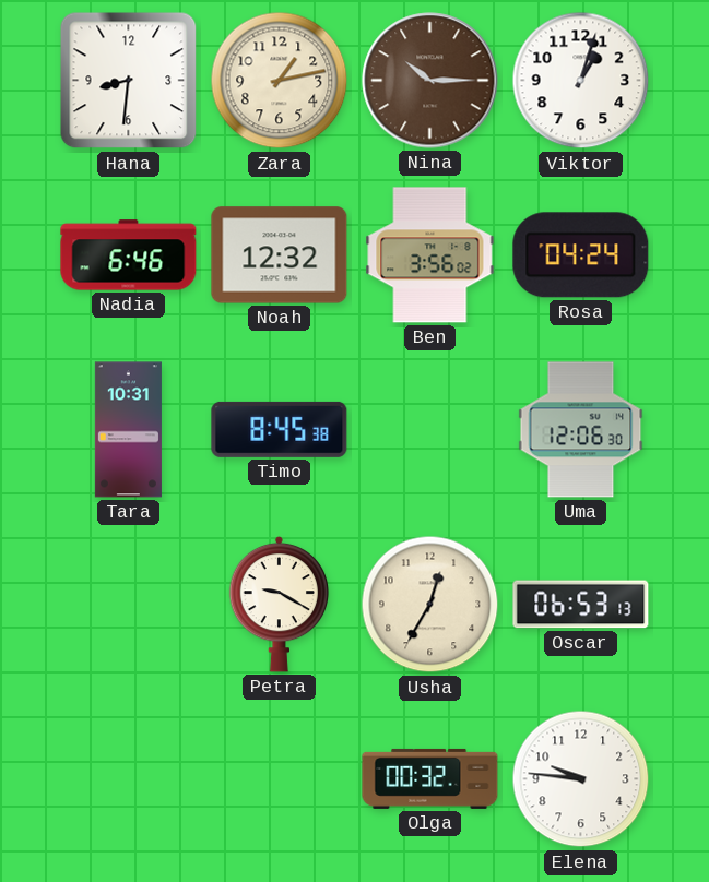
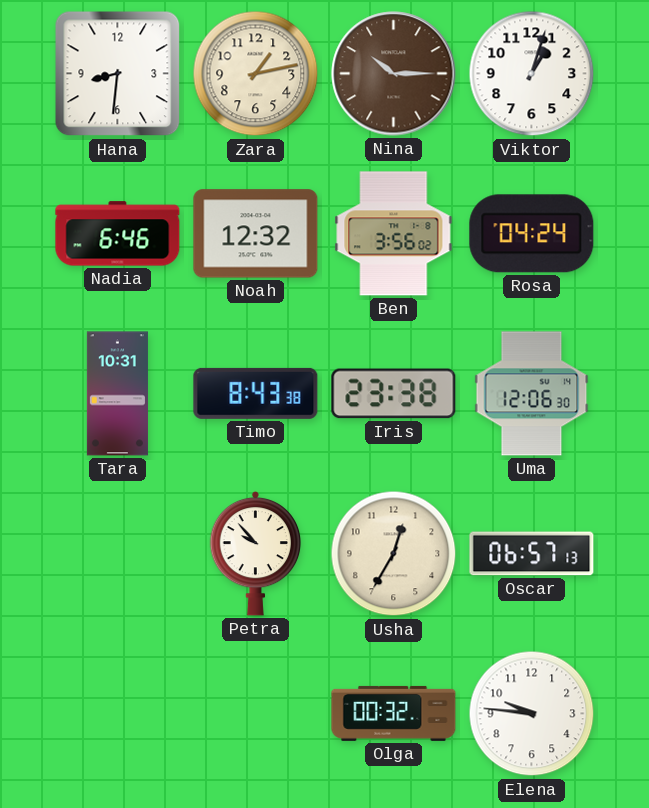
Timo: 8:45 -> 8:43 (256, 393)
Iris: none -> 23:38 (394, 394)
Petra: 9:20 -> 9:53 (256, 553)
Oscar: 06:53 -> 06:57 (532, 554)
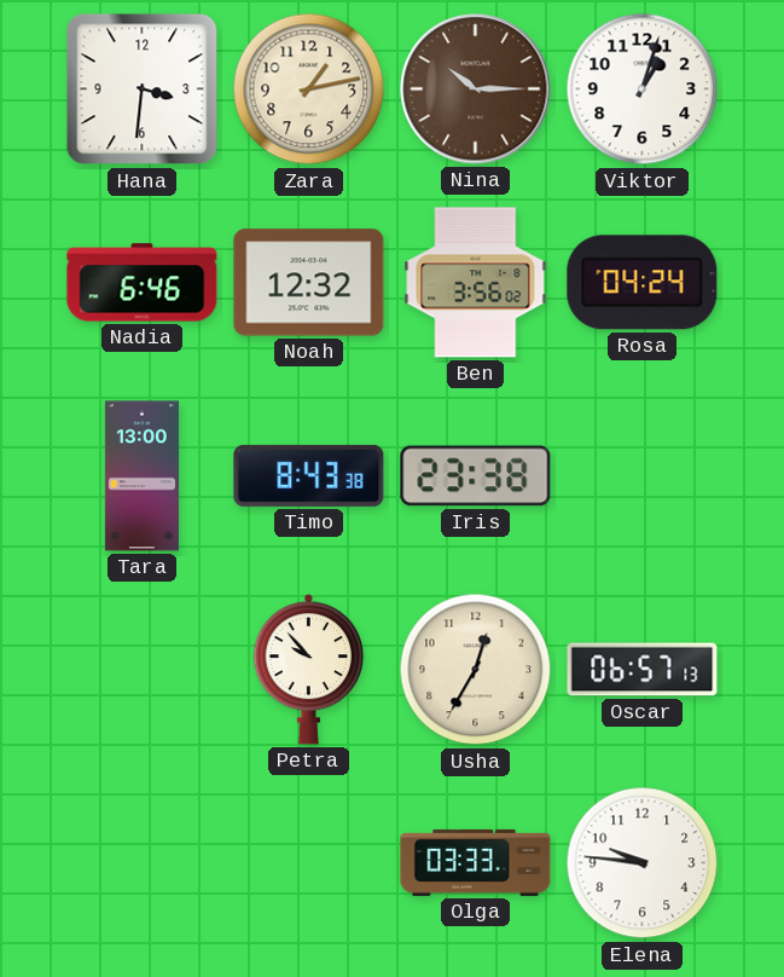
Hana: 8:31 -> 3:31 (143, 89)
Tara: 10:31 -> 13:00 (141, 476)
Uma: 12:06 -> none (532, 394)
Olga: 00:32 -> 03:33 (476, 862)
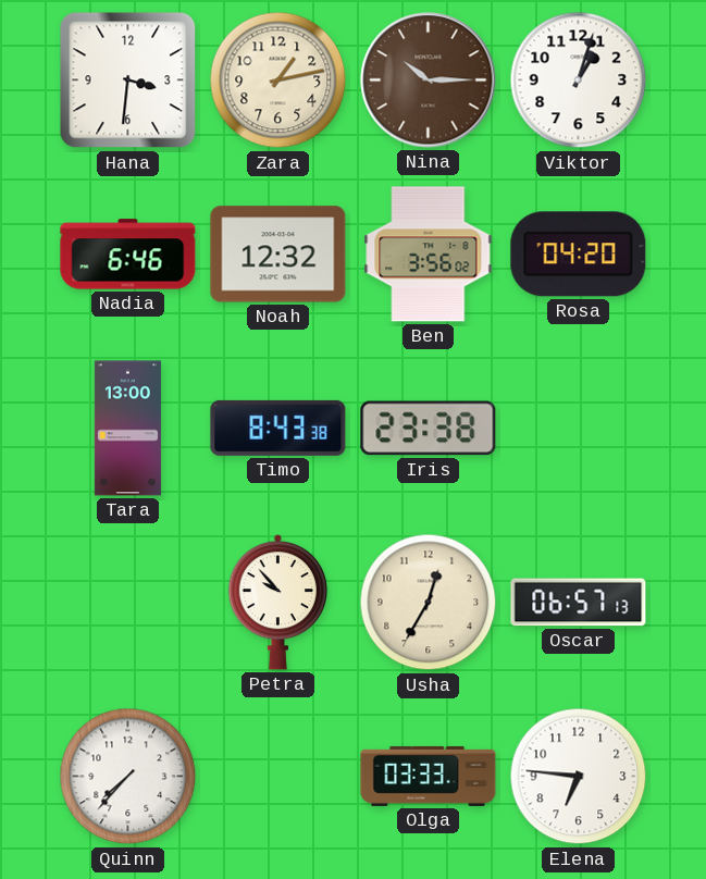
Rosa: 04:24 -> 04:20 (579, 255)
Quinn: none -> 7:37 (128, 777)
Elena: 9:46 -> 6:46 (579, 777)
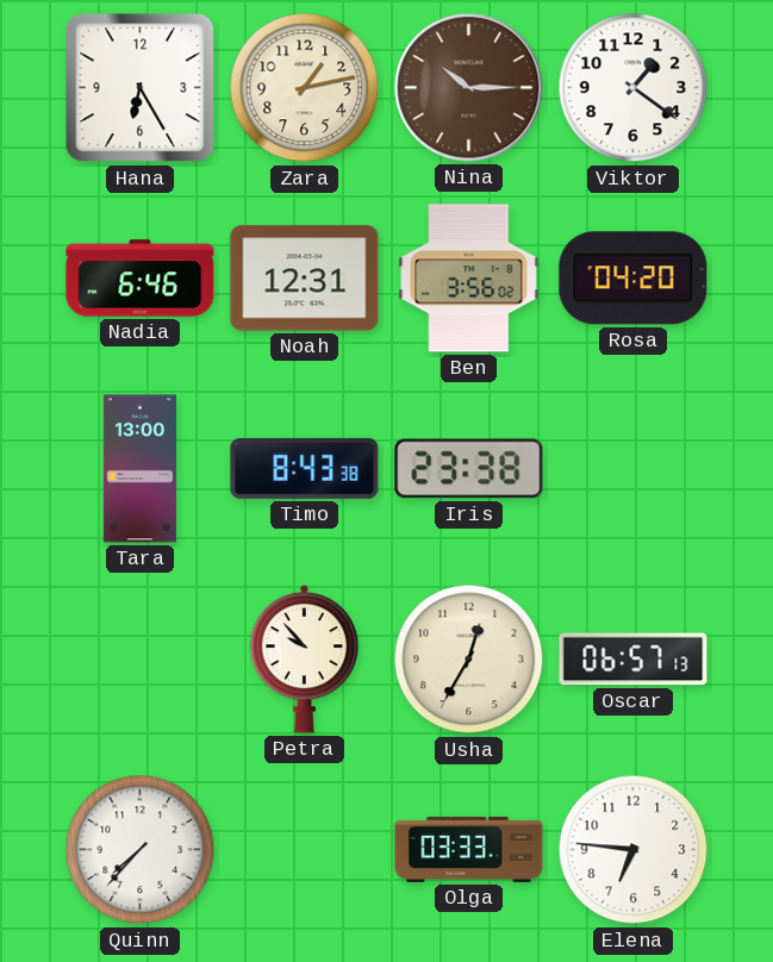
Hana: 3:31 -> 6:25 (141, 88)
Viktor: 1:03 -> 1:21 (634, 88)
Noah: 12:32 -> 12:31 (305, 279)
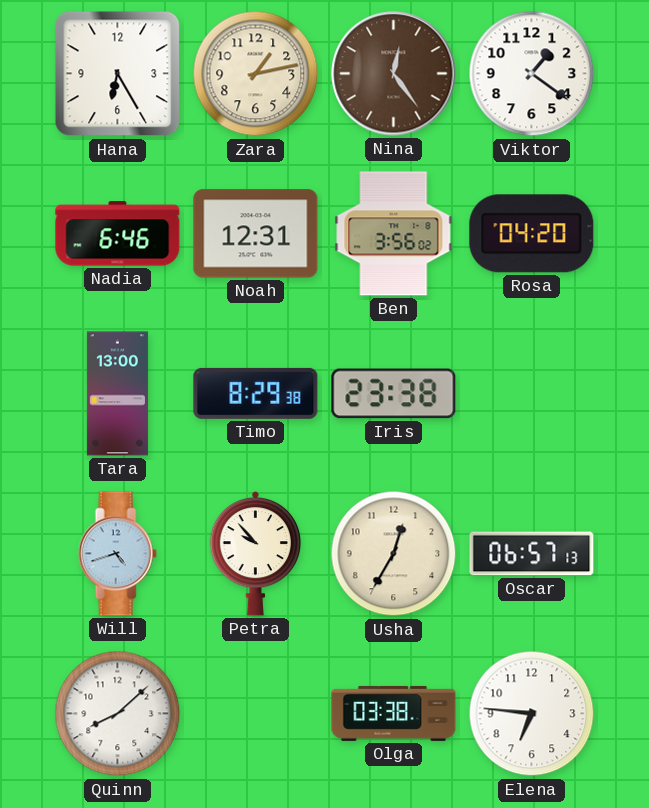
Nina: 10:15 -> 12:24 (394, 74)
Timo: 8:43 -> 8:29 (256, 393)
Will: none -> 4:42 (117, 554)
Quinn: 7:37 -> 8:08 (118, 714)
Olga: 03:33 -> 03:38 (394, 713)
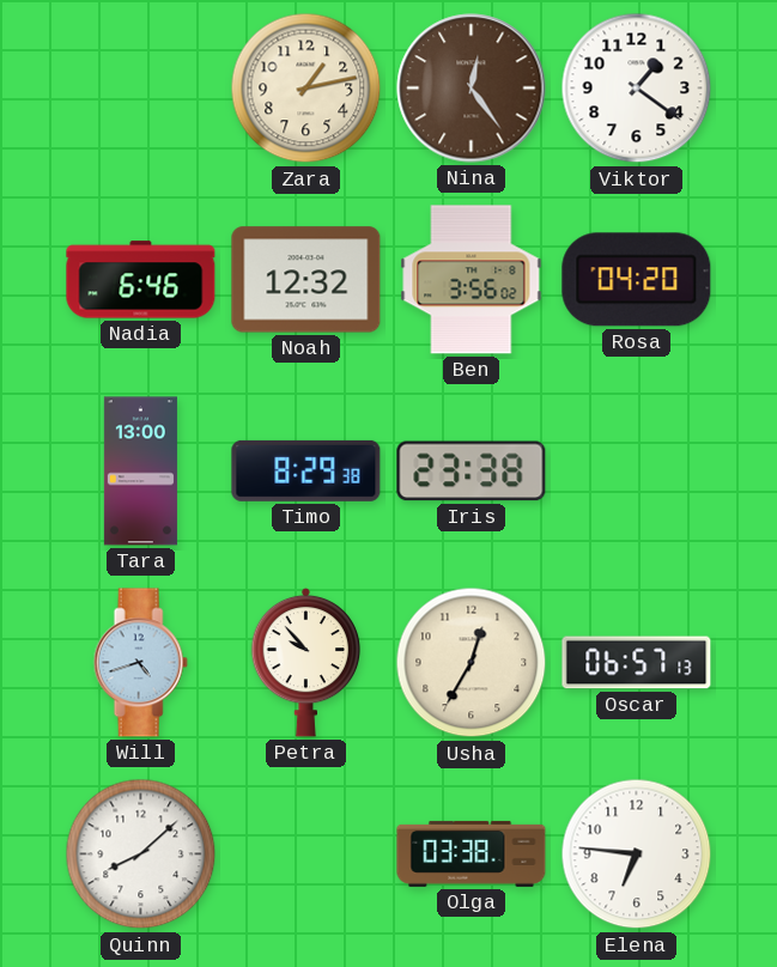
Hana: 6:25 -> none (118, 74)
Noah: 12:31 -> 12:32 (306, 280)
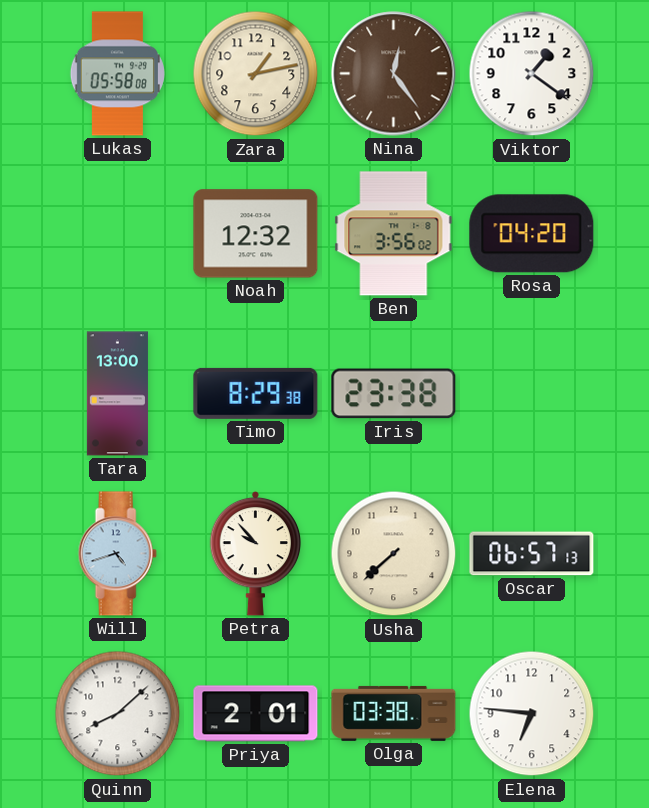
Lukas: none -> 05:58 (117, 74)
Nadia: 6:46 -> none (141, 280)
Usha: 12:35 -> 7:38 (394, 554)
Priya: none -> 2:01 (256, 714)
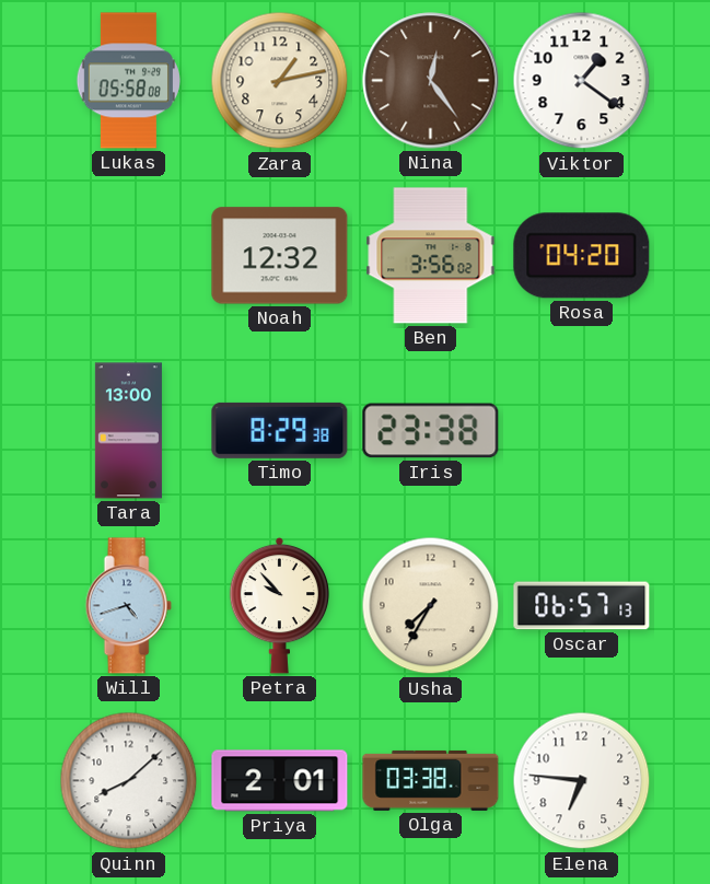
Usha: 7:38 -> 7:35 (431, 606)
